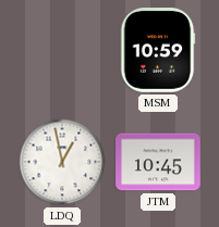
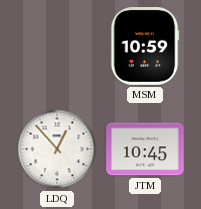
LDQ: 12:58 -> 12:53 (57, 149)
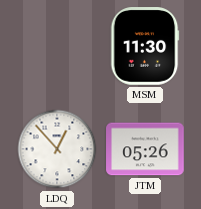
MSM: 10:59 -> 11:30 (145, 46)
JTM: 10:45 -> 05:26 (145, 149)
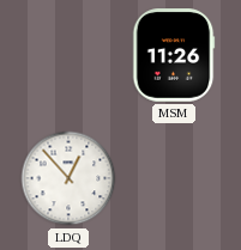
MSM: 11:30 -> 11:26 (174, 55)
JTM: 05:26 -> none (145, 149)
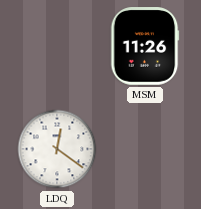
LDQ: 12:53 -> 12:21 (57, 149)
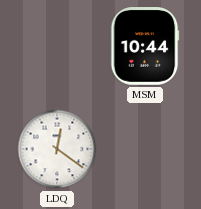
MSM: 11:26 -> 10:44 (145, 46)
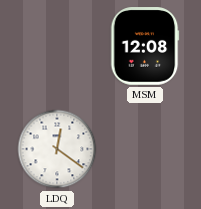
MSM: 10:44 -> 12:08 (145, 46)
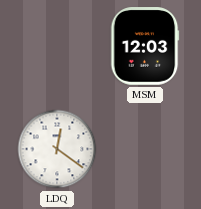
MSM: 12:08 -> 12:03 (145, 46)
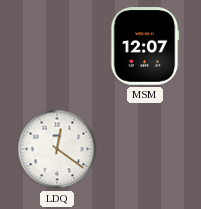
MSM: 12:03 -> 12:07 (145, 46)
